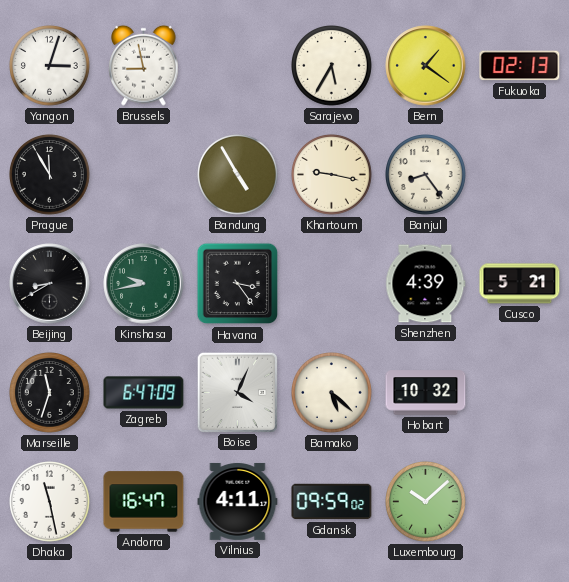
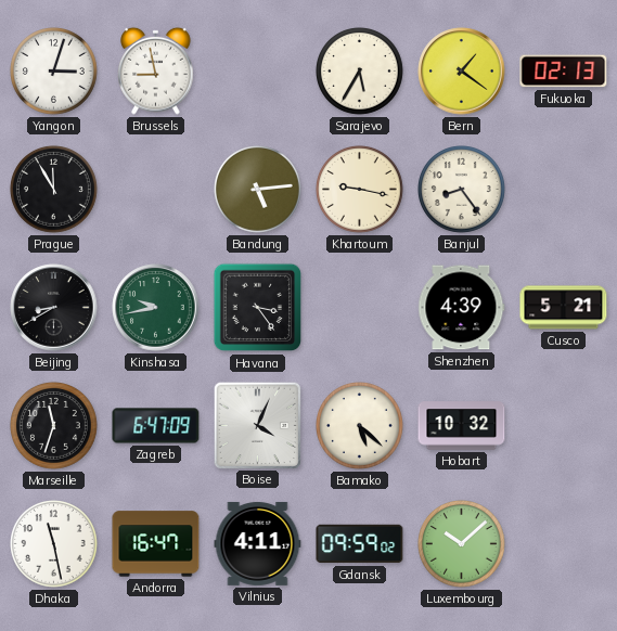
Bandung: 4:55 -> 5:14 (258, 190)
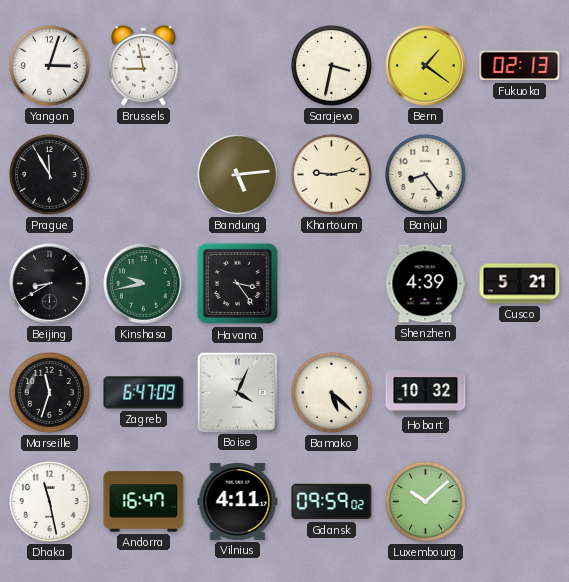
Sarajevo: 5:35 -> 3:32 (332, 66)
Khartoum: 9:17 -> 9:13 (332, 175)
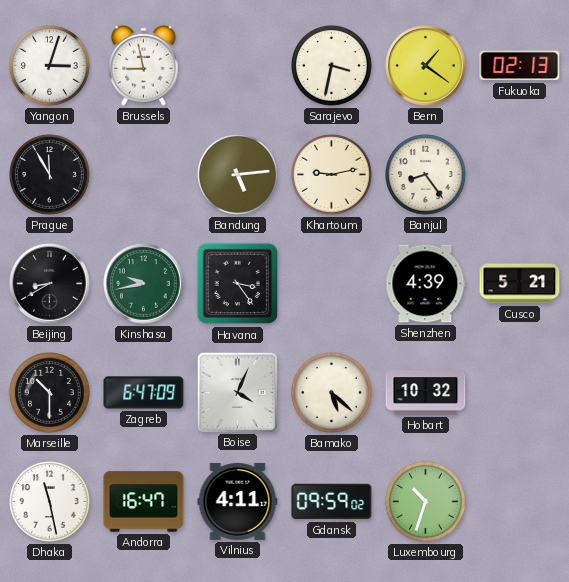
Marseille: 11:33 -> 10:30 (50, 393)
Luxembourg: 10:08 -> 10:33 (426, 502)
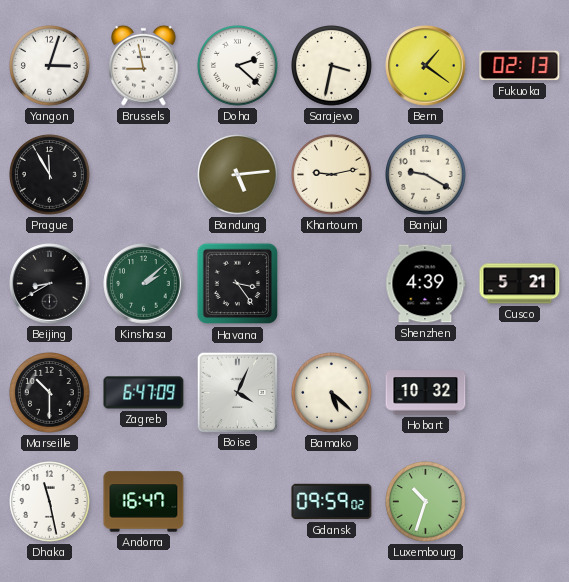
Doha: none -> 2:22 (238, 66)
Banjul: 8:24 -> 9:20 (426, 175)
Kinshasa: 9:43 -> 2:08 (144, 284)
Vilnius: 4:11 -> none (238, 501)
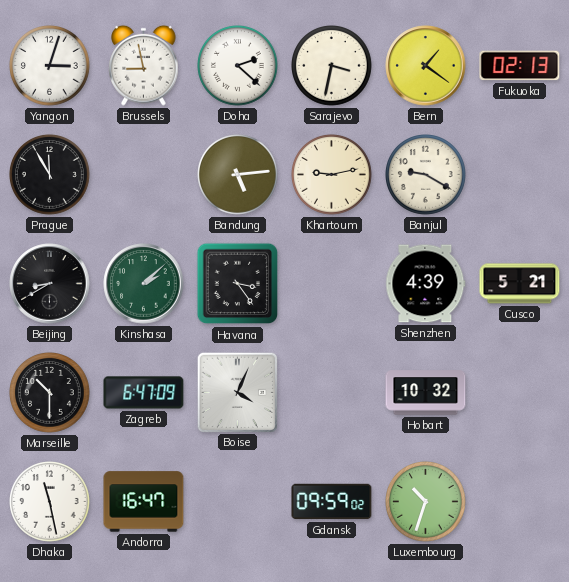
Bamako: 5:22 -> none (332, 393)
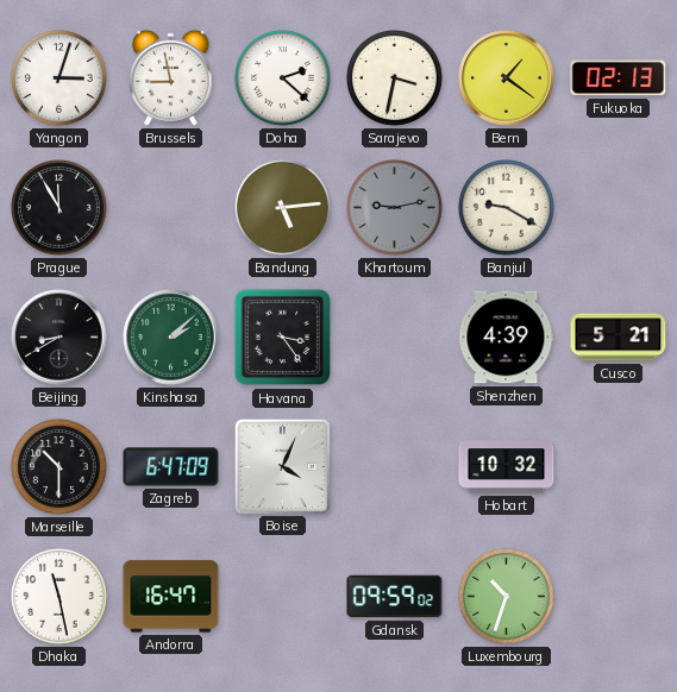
Khartoum dial: cream -> grey (395, 208)
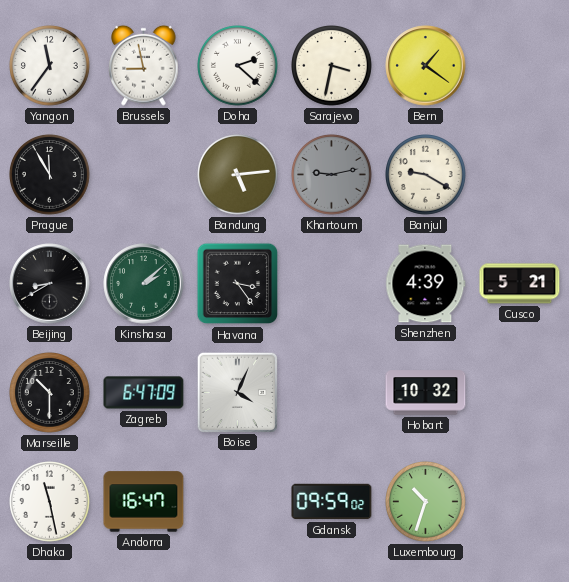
Yangon: 3:03 -> 11:36 (50, 66)
Fukuoka: 02:13 -> none (619, 78)
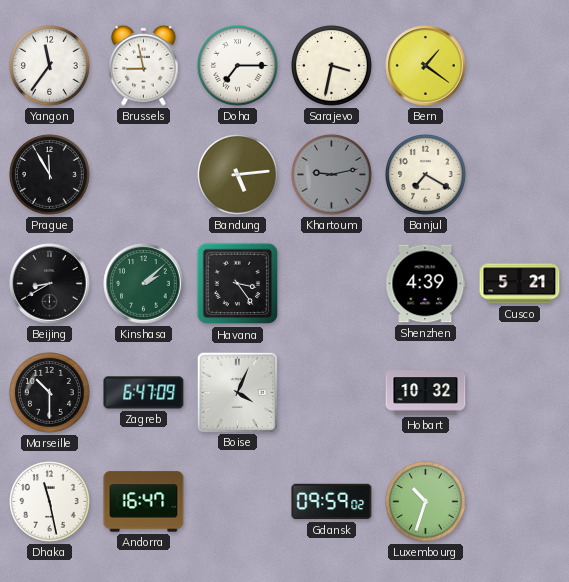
Doha: 2:22 -> 7:15 (238, 66)
Banjul: 9:20 -> 7:20 (426, 175)
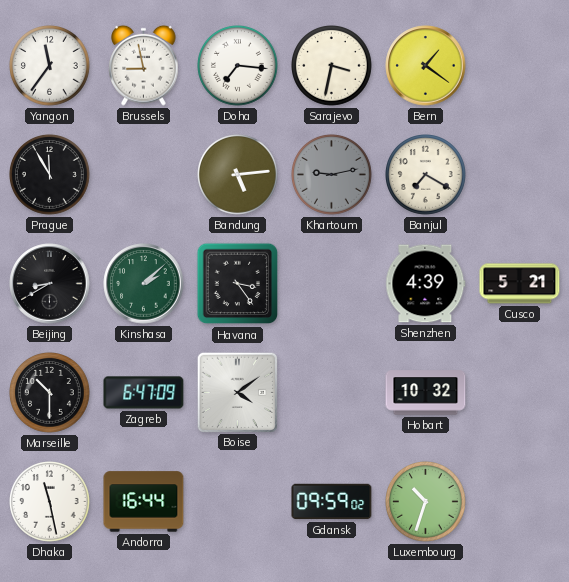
Doha: 7:15 -> 7:16 (238, 66)
Boise: 4:04 -> 4:09 (237, 392)
Andorra: 16:47 -> 16:44 (144, 502)
